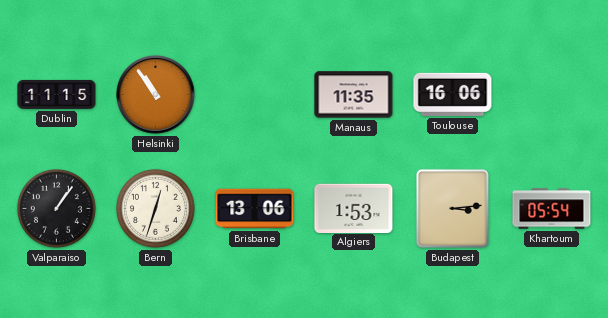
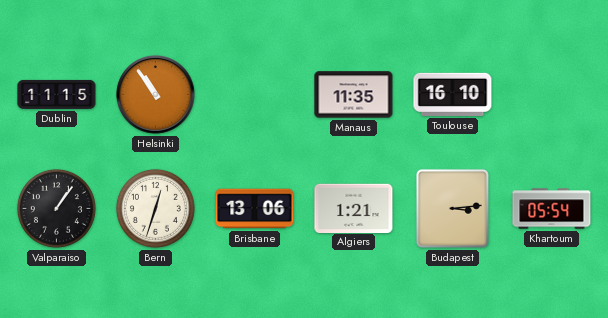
Toulouse: 16:06 -> 16:10 (453, 94)
Algiers: 1:53 -> 1:21 (354, 208)
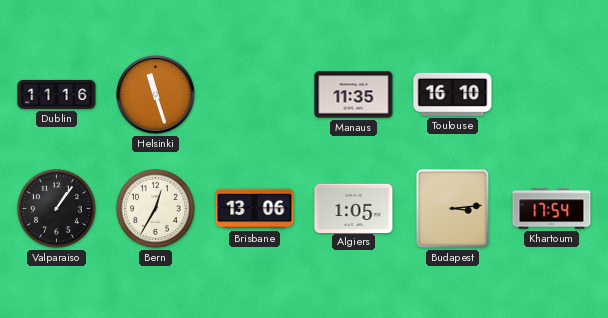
Dublin: 11:15 -> 11:16 (57, 94)
Helsinki: 10:54 -> 11:27 (156, 95)
Bern: 12:33 -> 12:35 (155, 208)
Algiers: 1:21 -> 1:05 (354, 208)
Khartoum: 05:54 -> 17:54 (552, 209)
